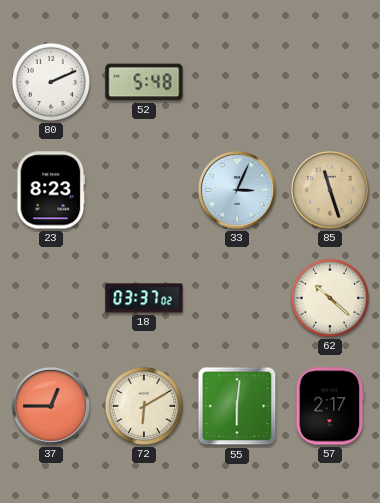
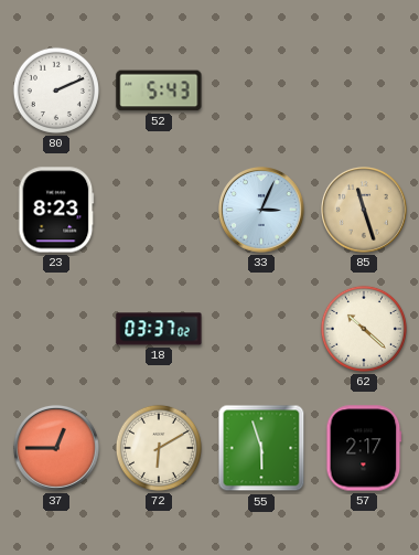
52: 5:48 -> 5:43 (159, 90)
55: 6:01 -> 5:57 (261, 448)
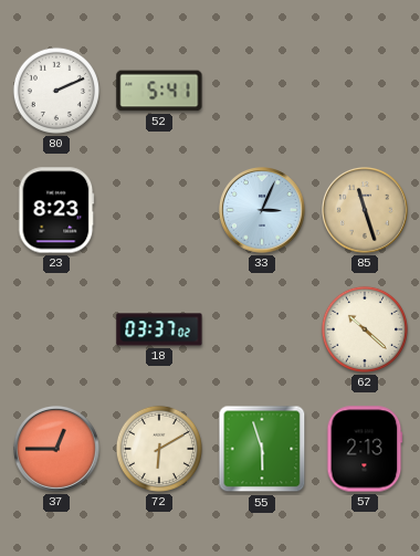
52: 5:43 -> 5:41 (159, 91)
57: 2:17 -> 2:13 (365, 449)
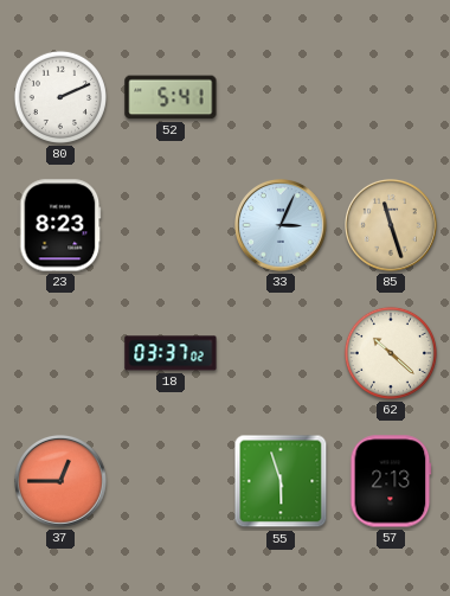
72: 6:10 -> none (159, 449)
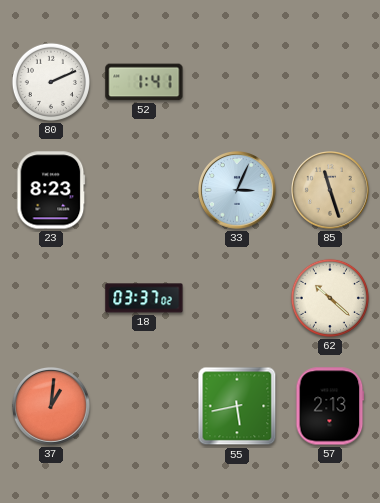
52: 5:41 -> 1:41 (144, 82)
37: 12:45 -> 1:01 (52, 407)
55: 5:57 -> 5:43 (237, 406)
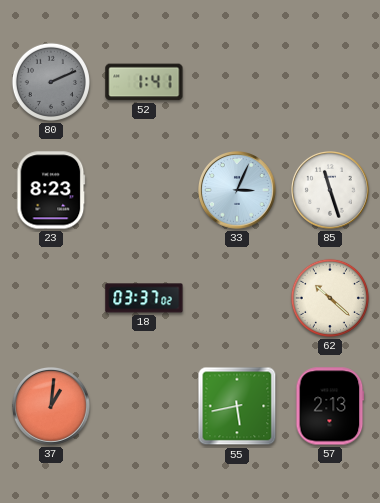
80 dial: white -> grey (51, 82)
85 dial: champagne -> white (331, 191)
